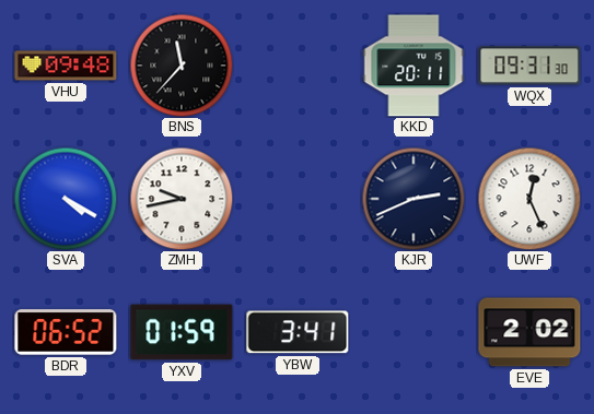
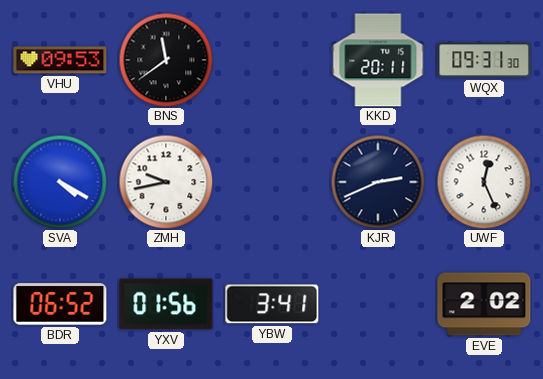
VHU: 09:48 -> 09:53 (60, 60)
BNS: 11:37 -> 11:39 (166, 60)
YXV: 01:59 -> 01:56 (166, 304)
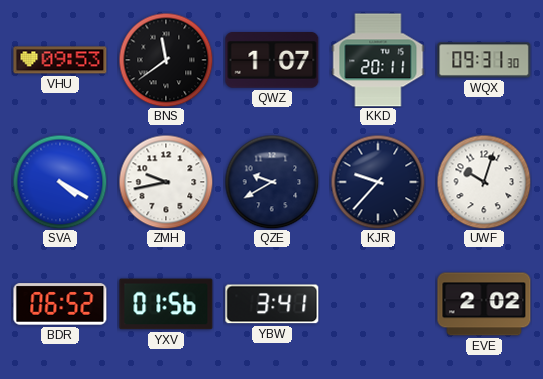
QWZ: none -> 1:07 (272, 61)
QZE: none -> 9:40 (272, 182)
KJR: 2:41 -> 9:37 (378, 182)
UWF: 12:26 -> 10:03 (484, 182)
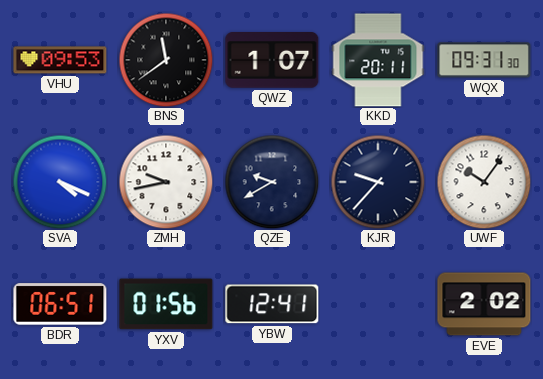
SVA: 4:20 -> 4:19 (60, 182)
UWF: 10:03 -> 10:06 (484, 182)
BDR: 06:52 -> 06:51 (60, 304)
YBW: 3:41 -> 12:41 (272, 304)
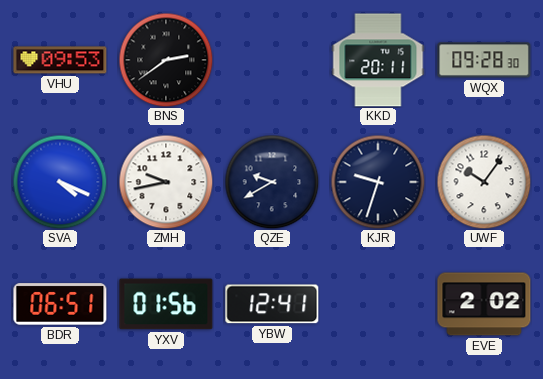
BNS: 11:39 -> 2:39 (166, 60)
QWZ: 1:07 -> none (272, 61)
WQX: 09:31 -> 09:28 (484, 60)
KJR: 9:37 -> 9:33 (378, 182)
